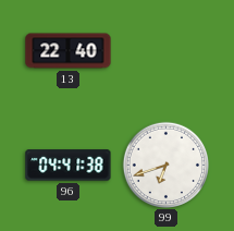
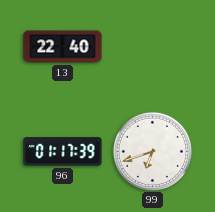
96: 04:41 -> 01:17 (63, 152)
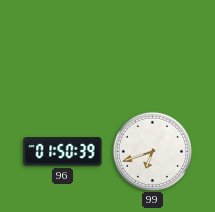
13: 22:40 -> none (63, 47)
96: 01:17 -> 01:50 (63, 152)
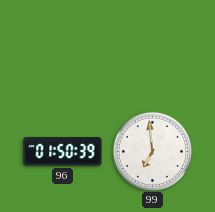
99: 6:42 -> 6:59 (152, 151)
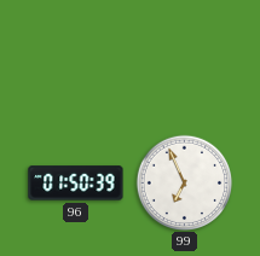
99: 6:59 -> 6:56 (184, 182)
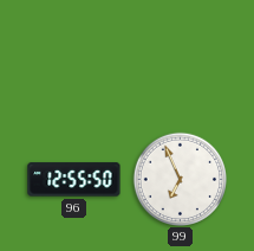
96: 01:50 -> 12:55 (74, 180)
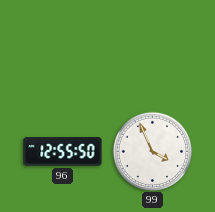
99: 6:56 -> 3:56 (152, 151)
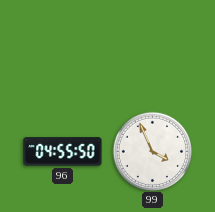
96: 12:55 -> 04:55 (63, 152)
